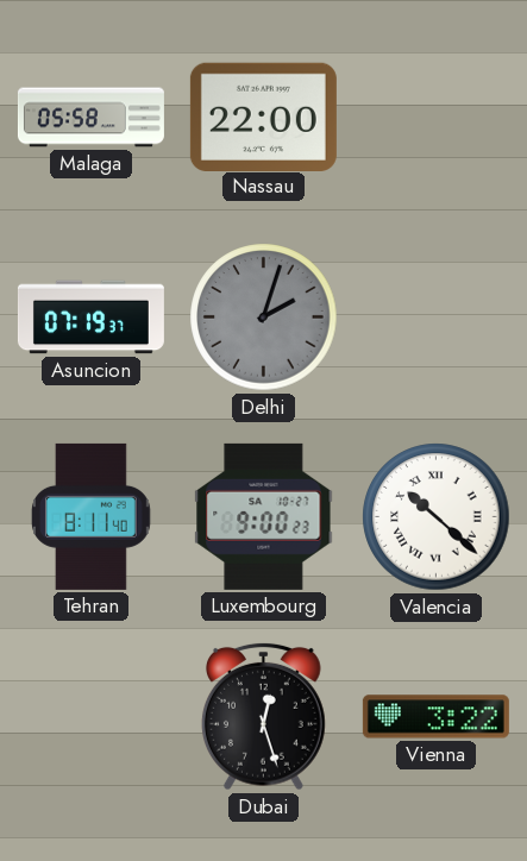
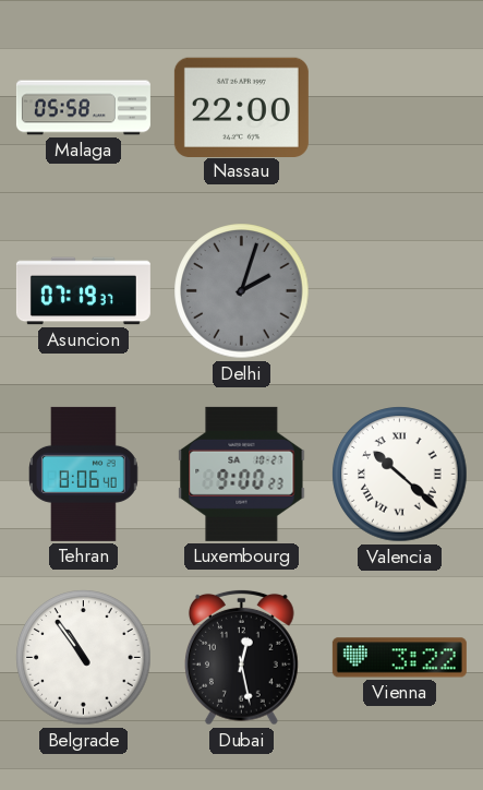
Tehran: 8:11 -> 8:06 (84, 474)
Belgrade: none -> 10:54 (84, 658)
Dubai: 12:27 -> 12:28 (241, 657)
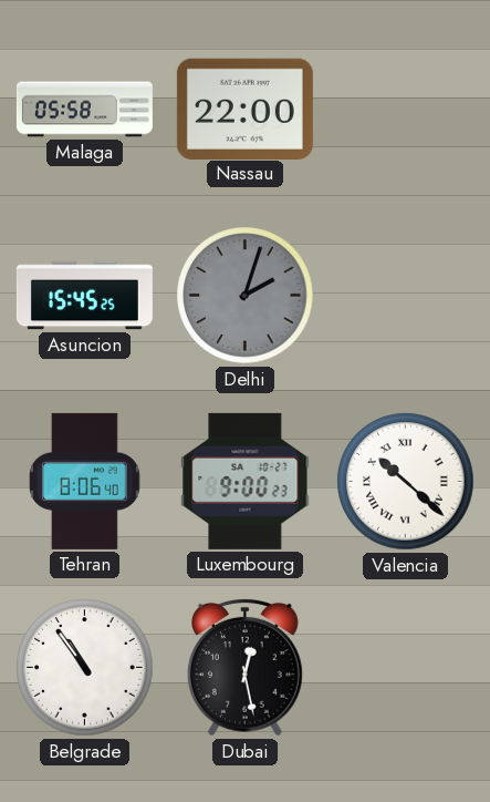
Asuncion: 07:19 -> 15:45 (84, 296)
Vienna: 3:22 -> none (399, 658)
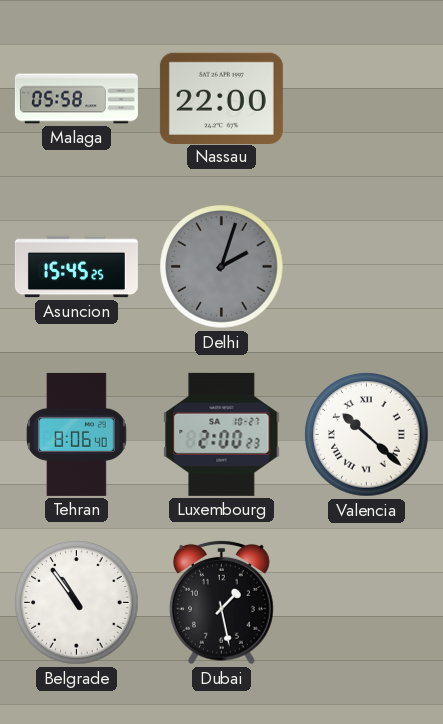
Luxembourg: 9:00 -> 2:00 (222, 434)
Dubai: 12:28 -> 1:28 (221, 602)
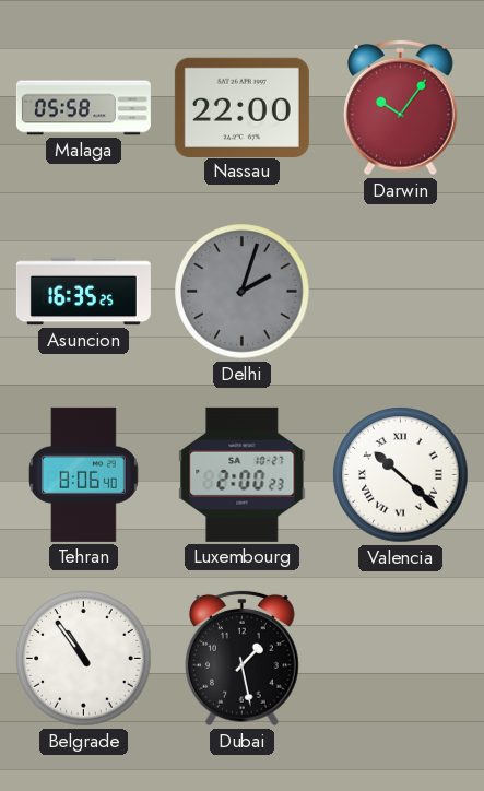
Darwin: none -> 10:06 (400, 107)
Asuncion: 15:45 -> 16:35 (83, 292)
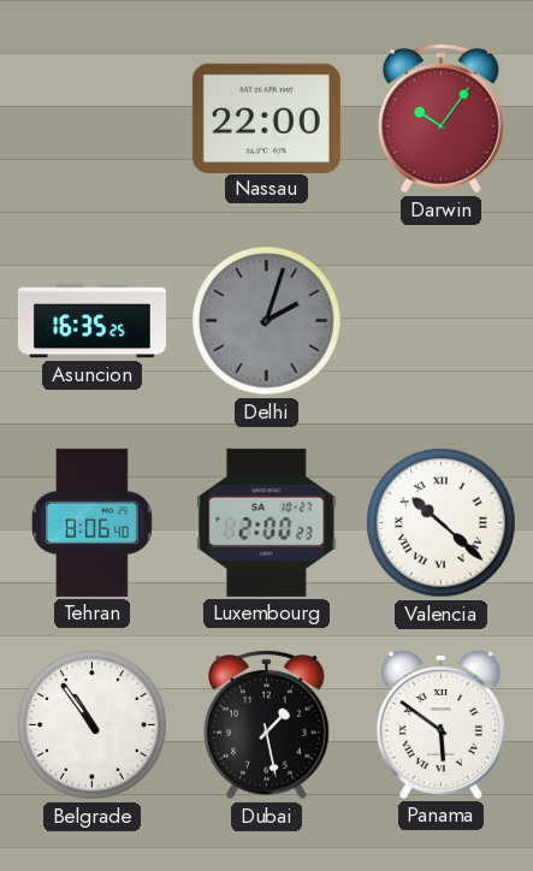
Malaga: 05:58 -> none (83, 108)
Panama: none -> 5:51 (440, 724)
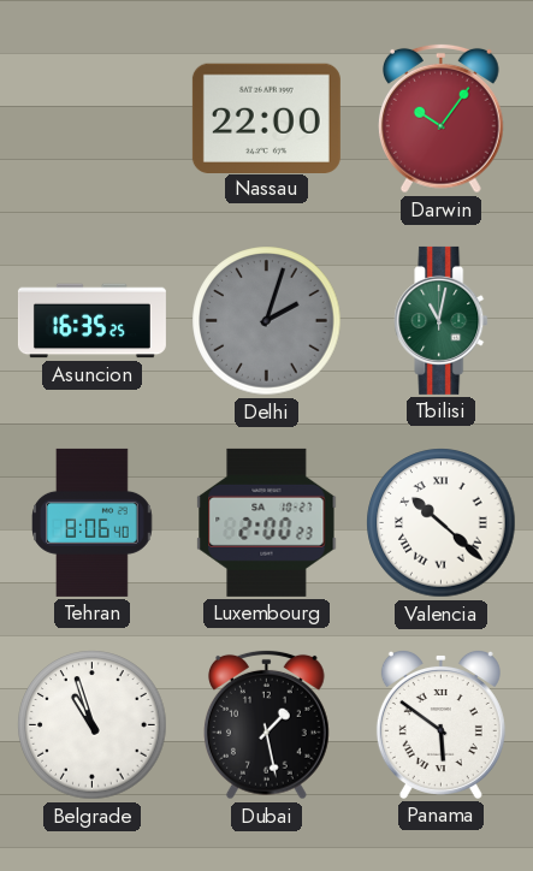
Tbilisi: none -> 11:02 (442, 320)
Belgrade: 10:54 -> 10:57 (93, 725)
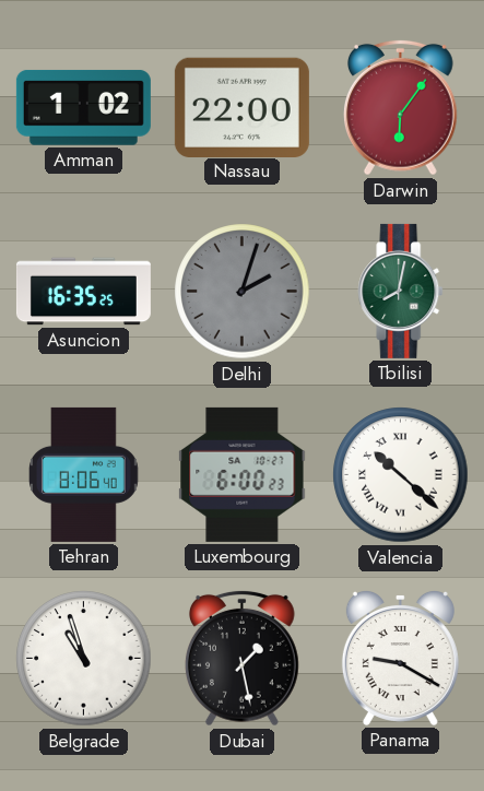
Amman: none -> 1:02 (83, 108)
Darwin: 10:06 -> 6:06 (400, 107)
Tbilisi: 11:02 -> 8:02 (401, 291)
Luxembourg: 2:00 -> 6:00 (243, 474)
Panama: 5:51 -> 9:20 (400, 658)
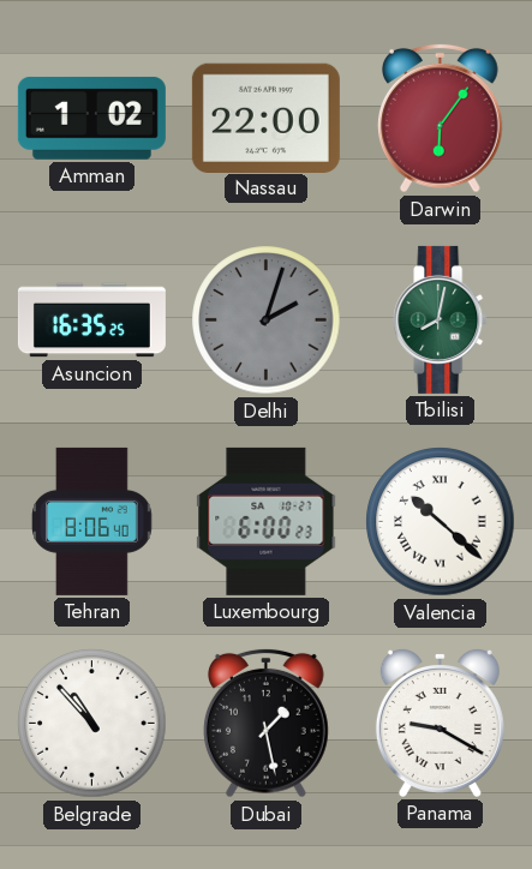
Belgrade: 10:57 -> 10:53 (92, 724)
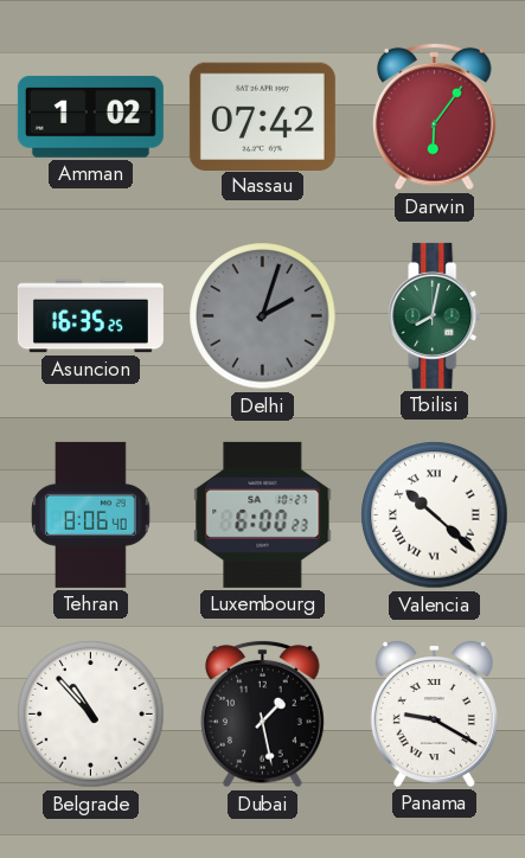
Nassau: 22:00 -> 07:42 (262, 116)
